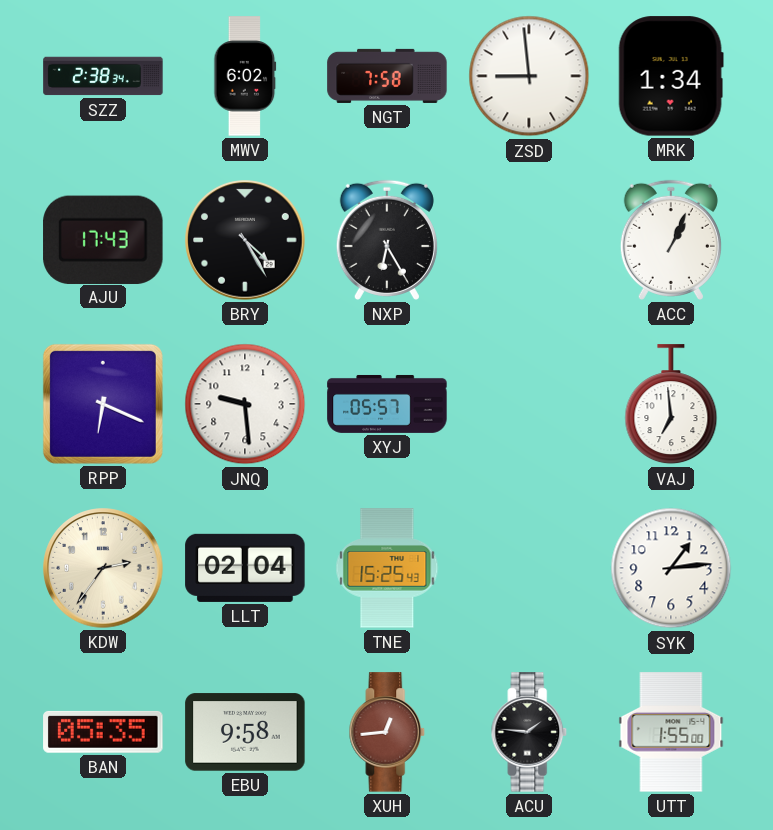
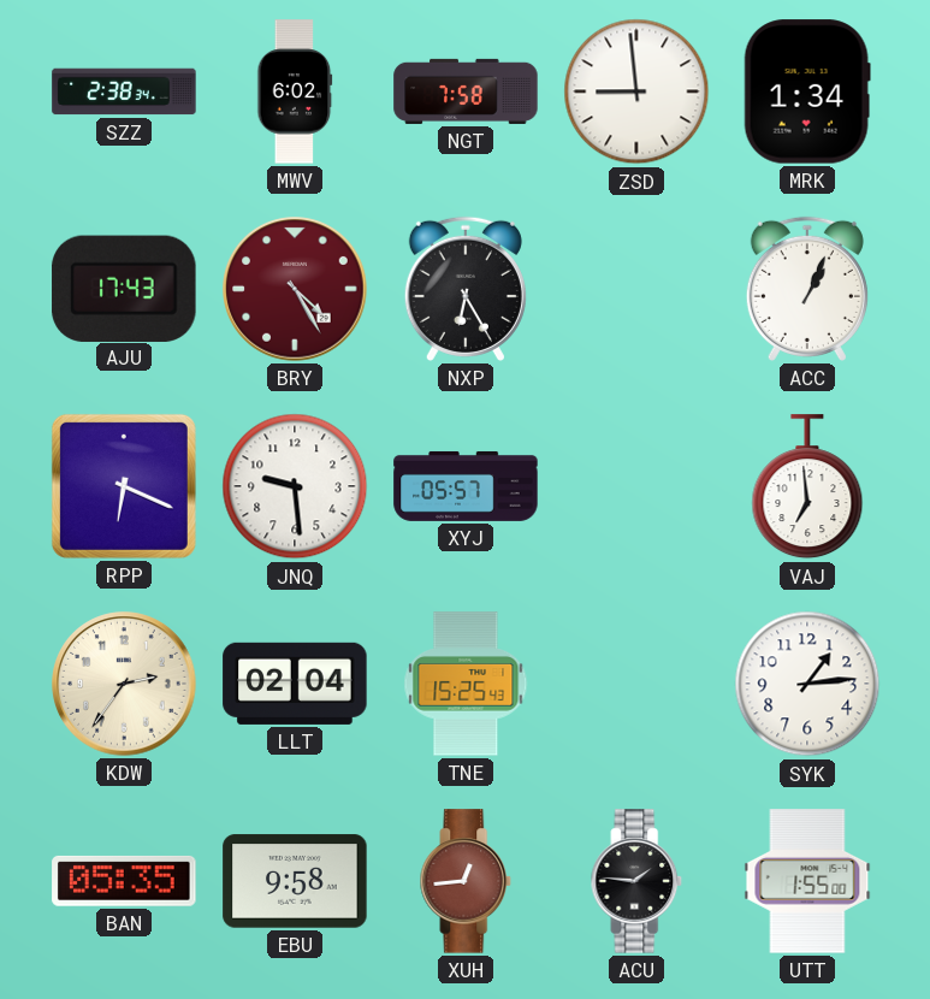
BRY dial: black -> burgundy (295, 289)
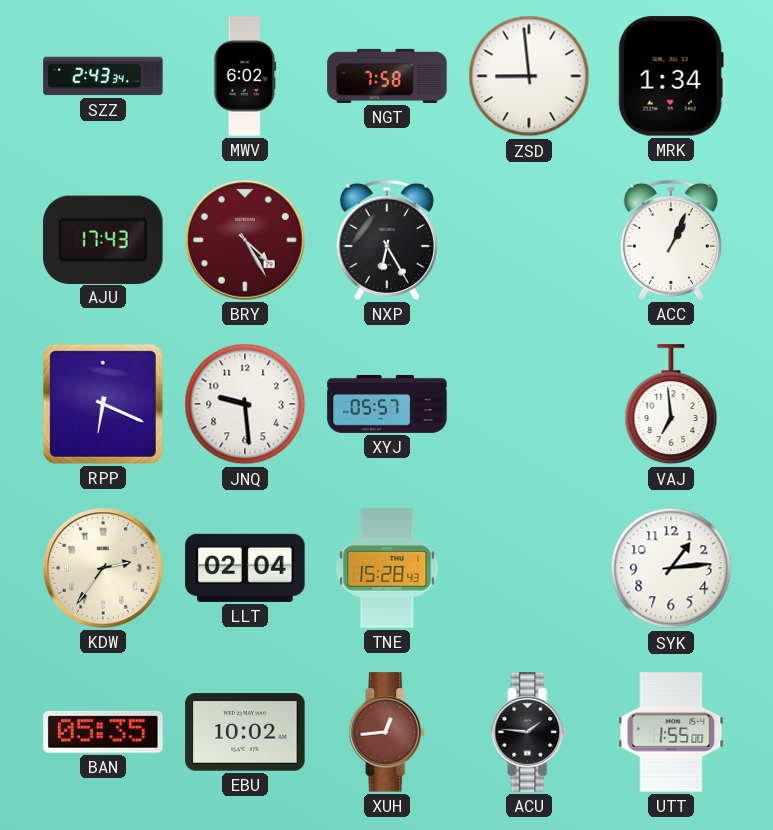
SZZ: 2:38 -> 2:43 (103, 76)
TNE: 15:25 -> 15:28 (387, 568)
EBU: 9:58 -> 10:02 (245, 732)
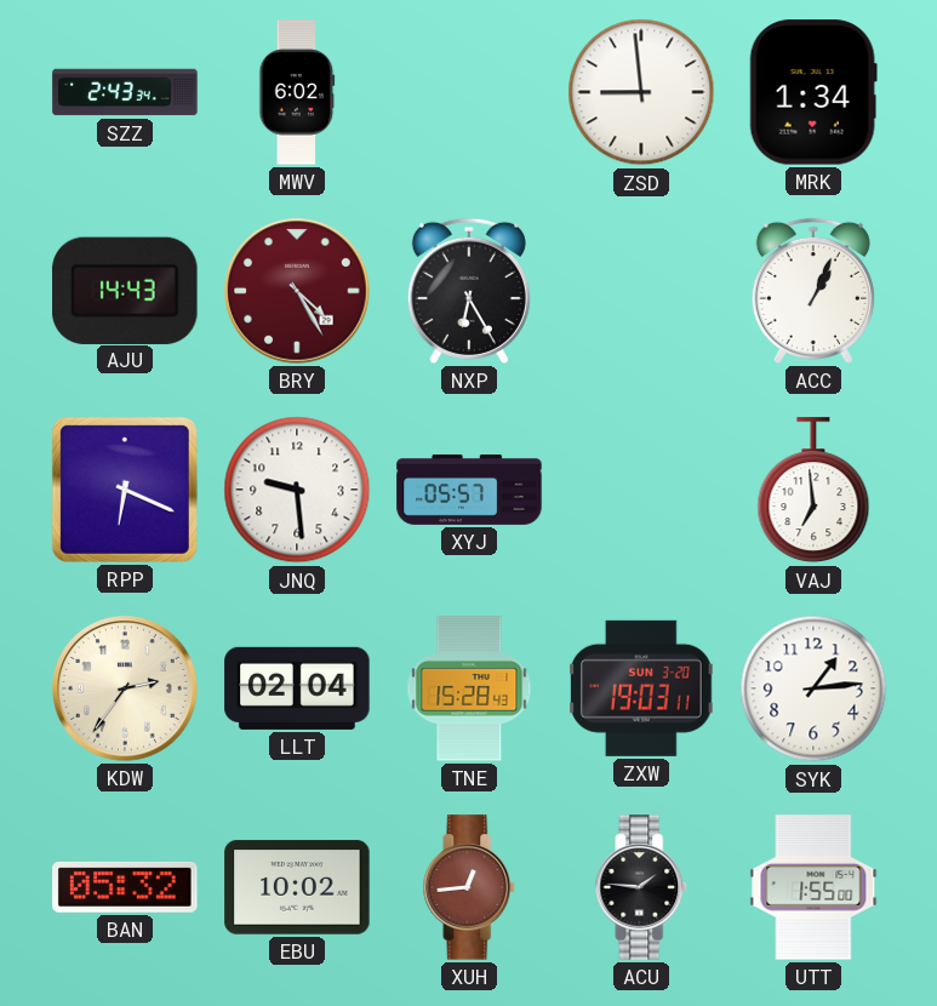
NGT: 7:58 -> none (387, 76)
AJU: 17:43 -> 14:43 (125, 290)
ZXW: none -> 19:03 (642, 688)
BAN: 05:35 -> 05:32 (125, 887)
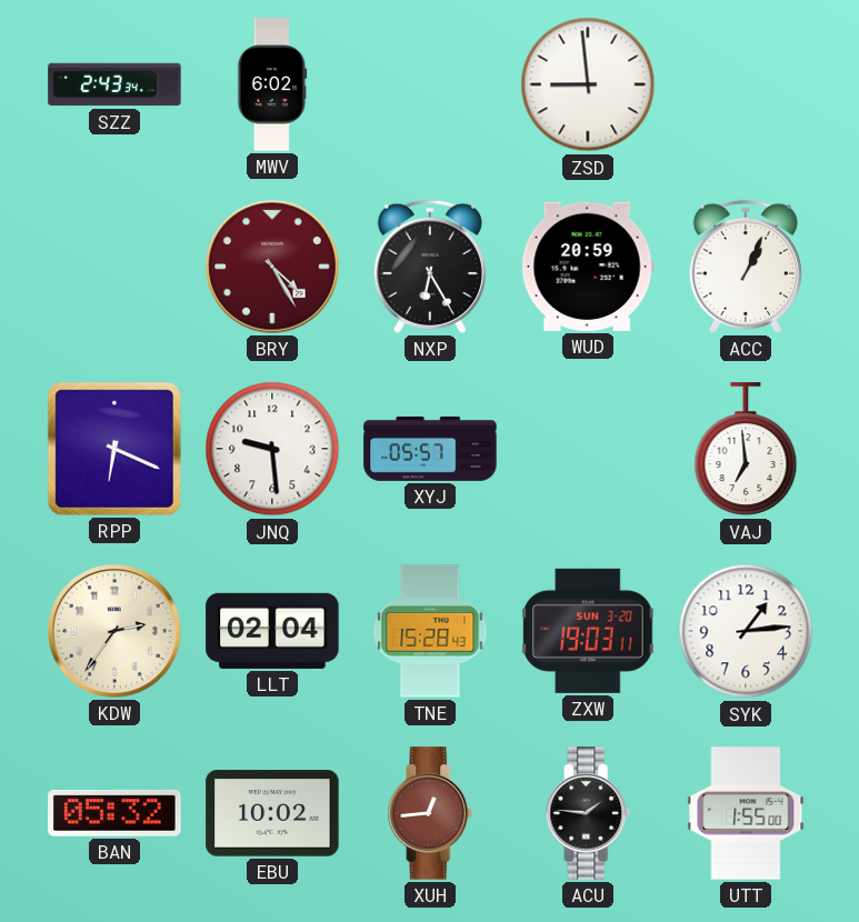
MRK: 1:34 -> none (813, 92)
AJU: 14:43 -> none (125, 290)
WUD: none -> 20:59 (588, 267)
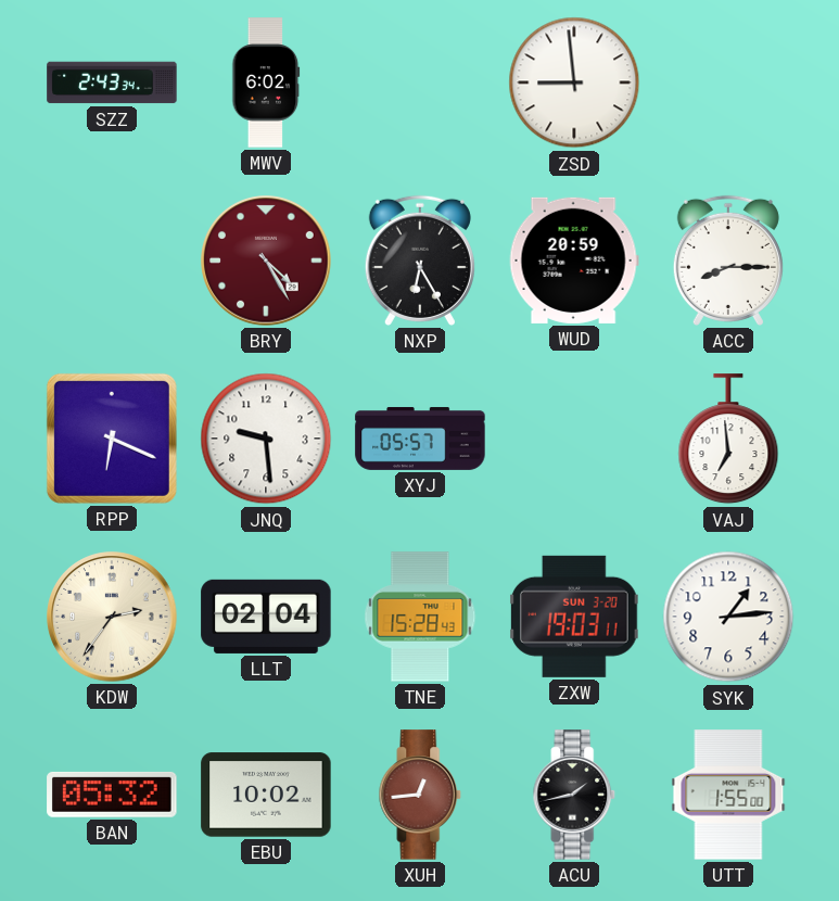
ACC: 1:04 -> 8:15 (728, 261)
ACU: 1:46 -> 1:43 (574, 795)
